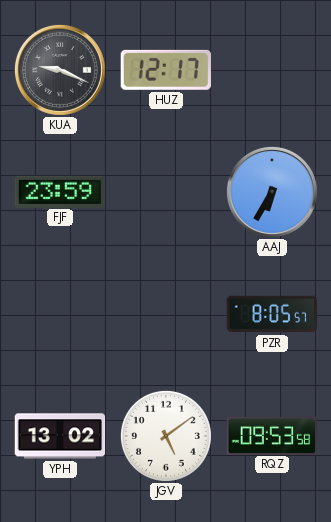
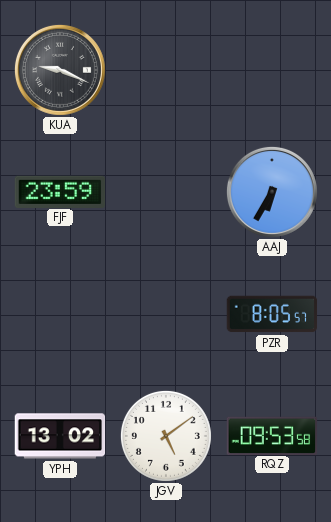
HUZ: 12:17 -> none (166, 70)
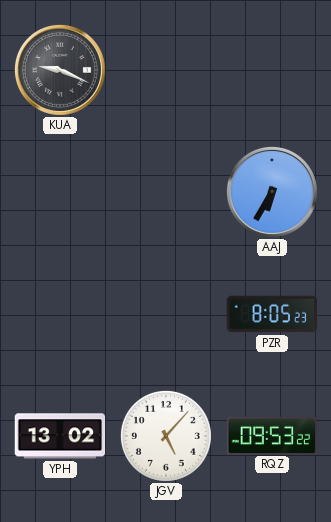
FJF: 23:59 -> none (60, 191)
PZR: 8:05:57 -> 8:05:23 (272, 314)
JGV: 5:09 -> 5:07 (166, 436)
RQZ: 09:53:58 -> 09:53:22 (272, 435)
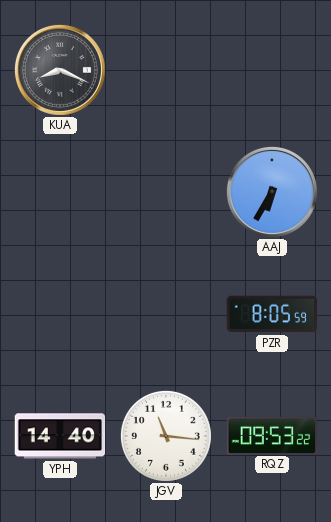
KUA: 9:19 -> 8:19 (60, 70)
PZR: 8:05:23 -> 8:05:59 (272, 314)
YPH: 13:02 -> 14:40 (60, 436)
JGV: 5:07 -> 11:16 (166, 436)
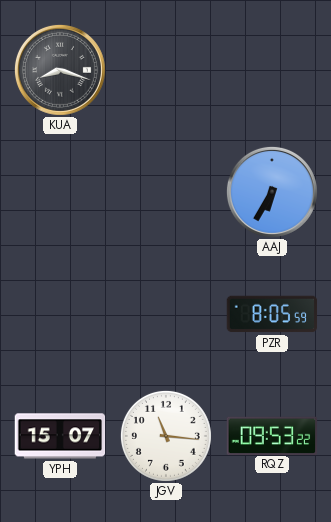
KUA: 8:19 -> 8:18 (60, 70)
YPH: 14:40 -> 15:07 (60, 436)
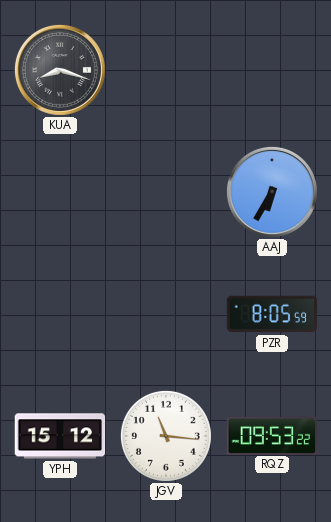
YPH: 15:07 -> 15:12 (60, 436)
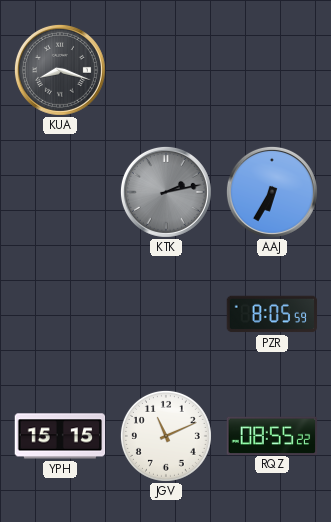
KTK: none -> 2:13 (166, 192)
YPH: 15:12 -> 15:15 (60, 436)
JGV: 11:16 -> 11:11 (166, 436)
RQZ: 09:53 -> 08:55 (272, 435)
